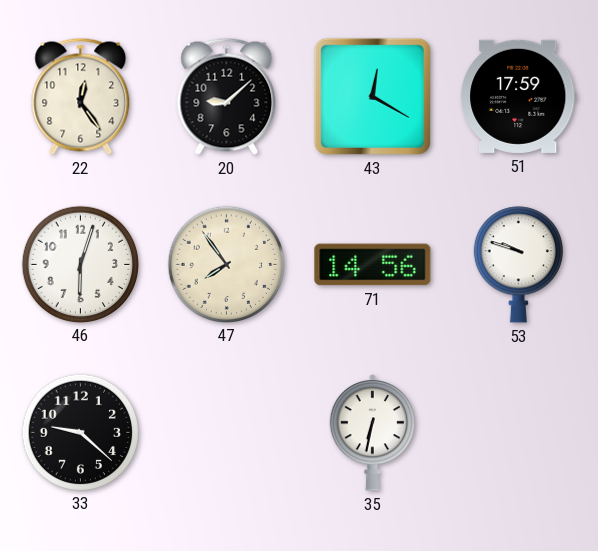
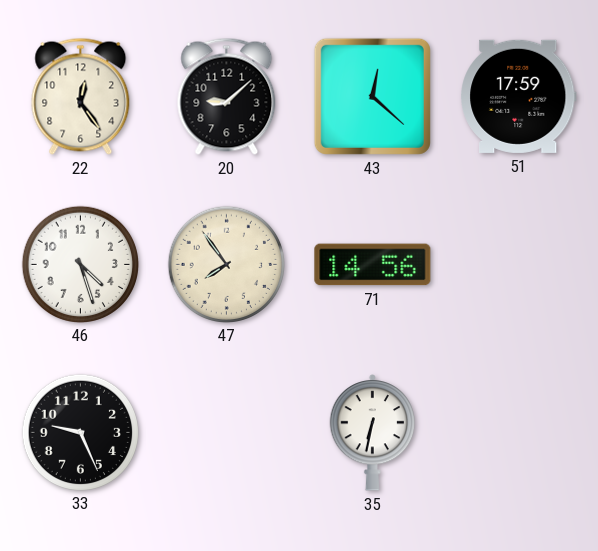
43: 12:20 -> 12:22 (372, 96)
46: 6:03 -> 4:27 (80, 264)
53: 9:48 -> none (518, 265)
33: 9:22 -> 9:26 (80, 432)
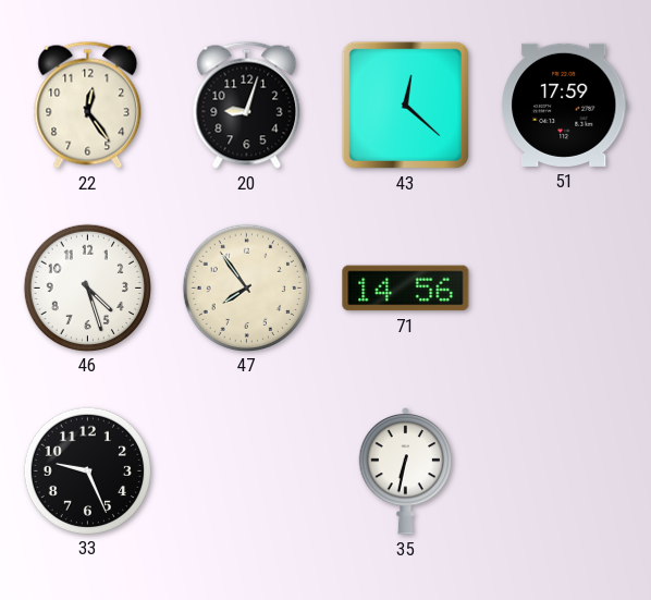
20: 9:08 -> 9:03 (247, 105)
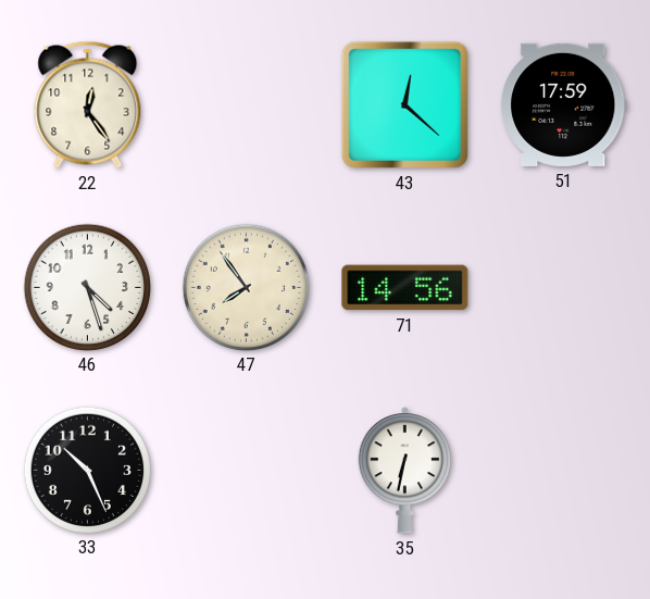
20: 9:03 -> none (247, 105)
33: 9:26 -> 10:26 (87, 470)
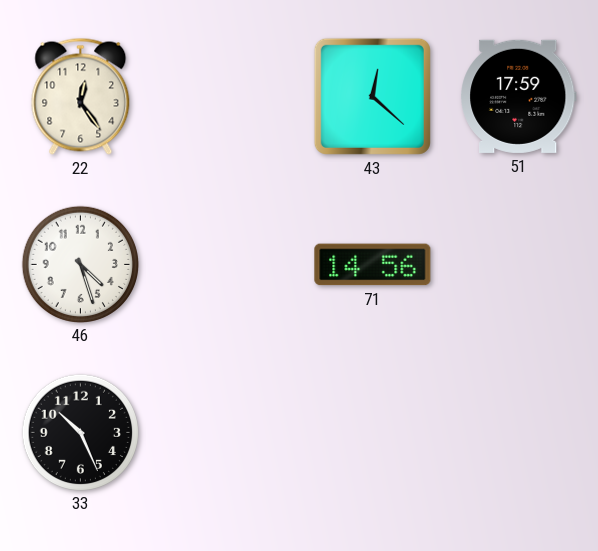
47: 7:54 -> none (246, 287)
35: 6:32 -> none (405, 470)
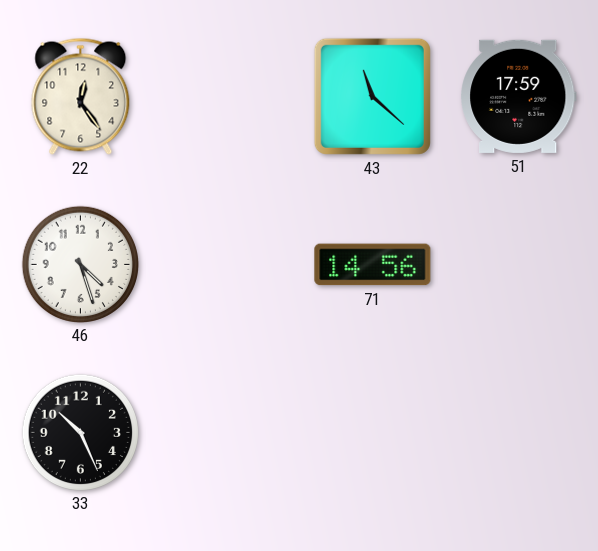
43: 12:22 -> 11:22 (372, 96)
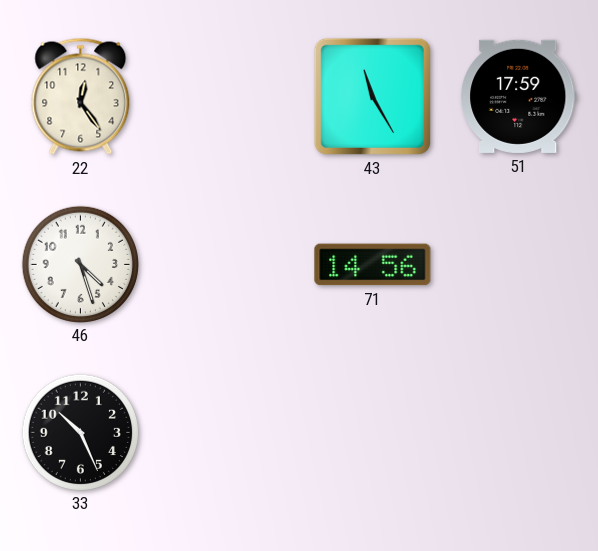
43: 11:22 -> 11:25 (372, 96)
